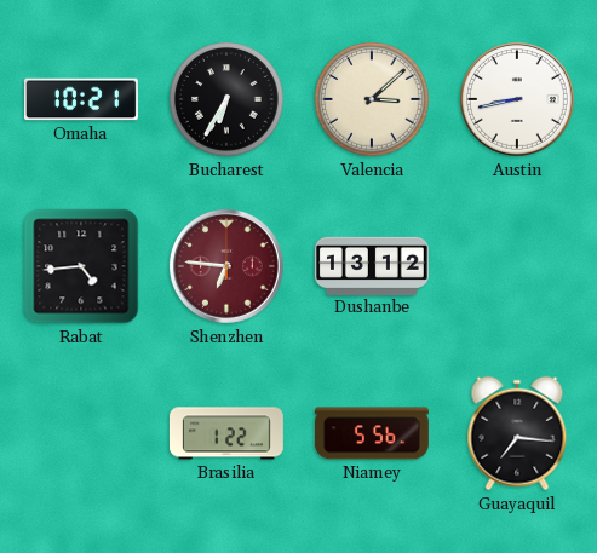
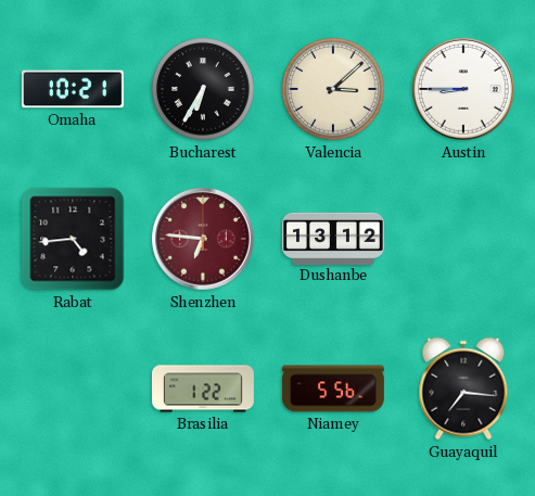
Austin: 8:43 -> 8:45 (463, 89)
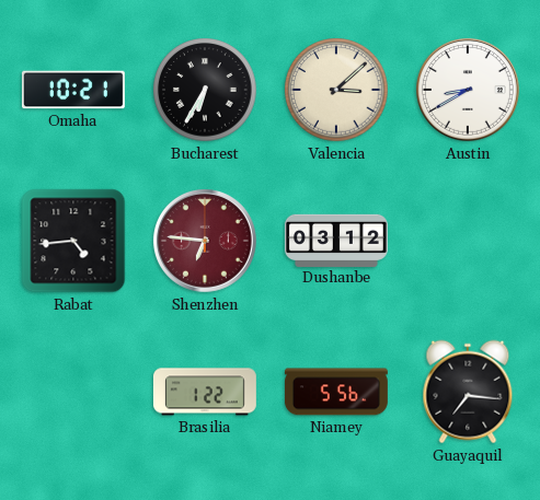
Austin: 8:45 -> 8:40 (468, 90)
Dushanbe: 13:12 -> 03:12 (336, 240)
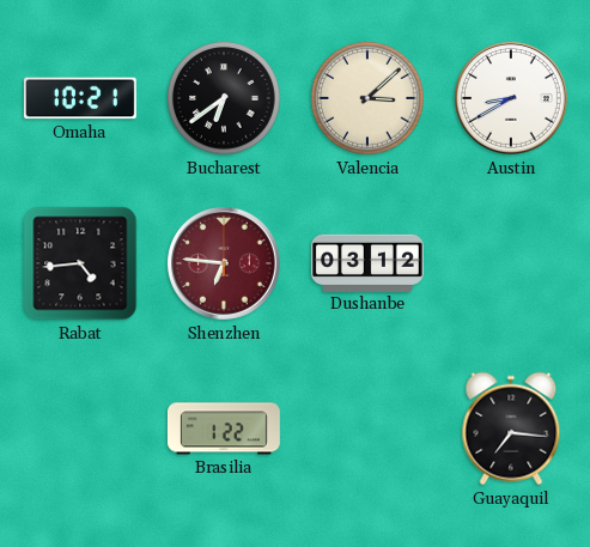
Bucharest: 6:35 -> 6:39 (224, 98)
Niamey: 5:56 -> none (336, 392)
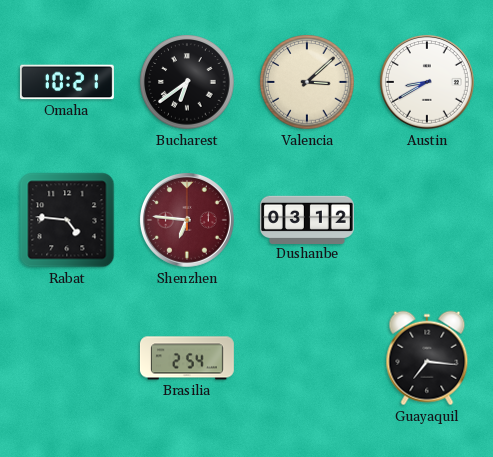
Rabat: 4:44 -> 4:46 (67, 220)
Brasilia: 1:22 -> 2:54 (187, 358)
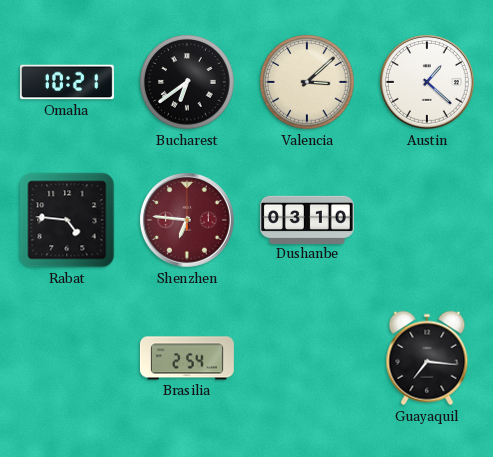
Austin: 8:40 -> 1:22 (427, 82)
Dushanbe: 03:12 -> 03:10 (307, 219)
